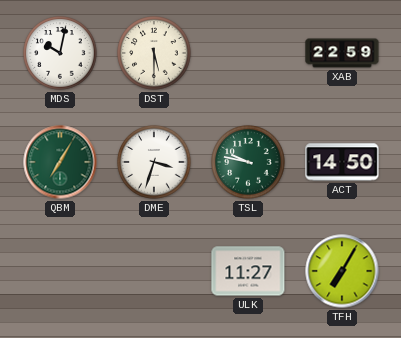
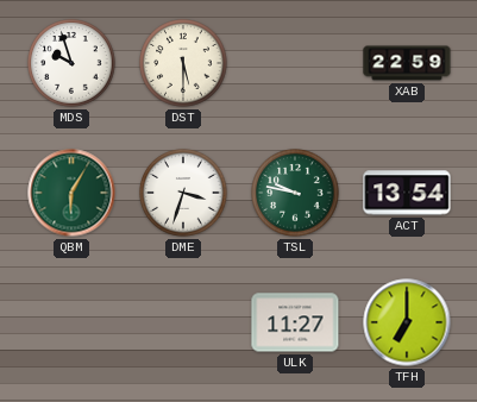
MDS: 10:02 -> 9:57 (71, 63)
QBM: 7:05 -> 6:05 (71, 193)
ACT: 14:50 -> 13:54 (407, 193)
TFH: 7:05 -> 7:00 (407, 322)
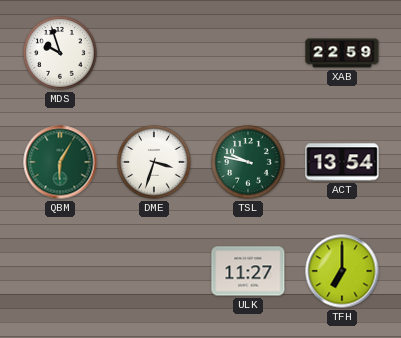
DST: 5:30 -> none (183, 63)
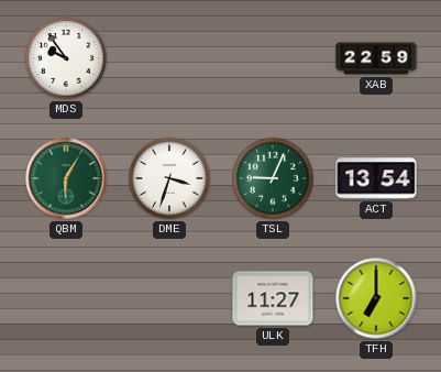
MDS: 9:57 -> 9:54 (66, 58)
TSL: 9:47 -> 9:04 (273, 178)
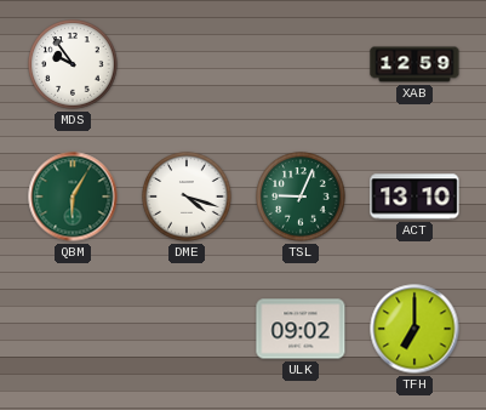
XAB: 22:59 -> 12:59 (414, 64)
DME: 3:33 -> 4:18 (187, 197)
ACT: 13:54 -> 13:10 (414, 197)
ULK: 11:27 -> 09:02 (301, 329)
